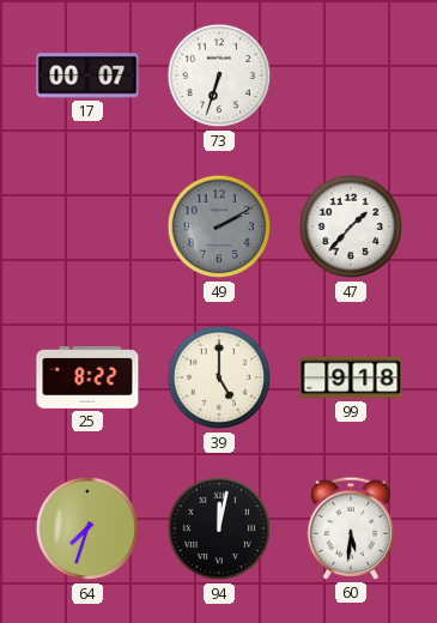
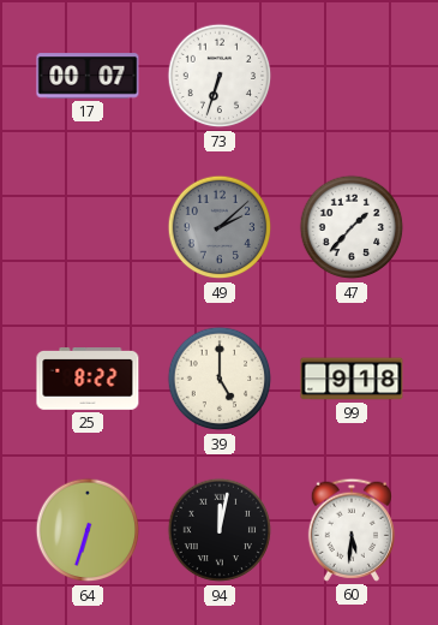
49: 2:10 -> 2:08 (220, 227)
64: 7:33 -> 6:33 (88, 530)
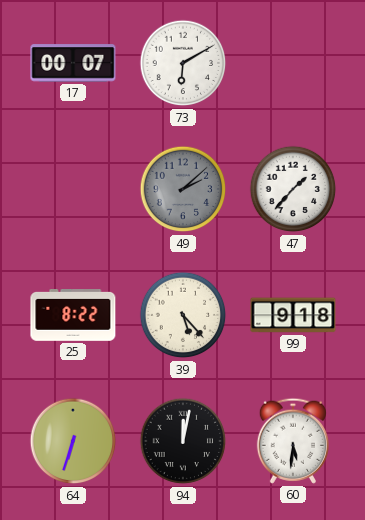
73: 6:33 -> 6:10 (183, 63)
39: 5:00 -> 5:23 (183, 315)
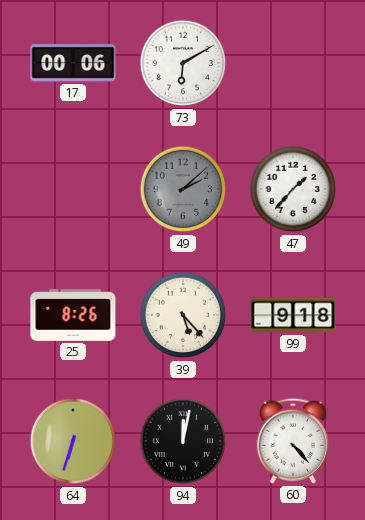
17: 00:07 -> 00:06 (73, 63)
25: 8:22 -> 8:26 (73, 316)
60: 5:31 -> 4:23 (293, 441)
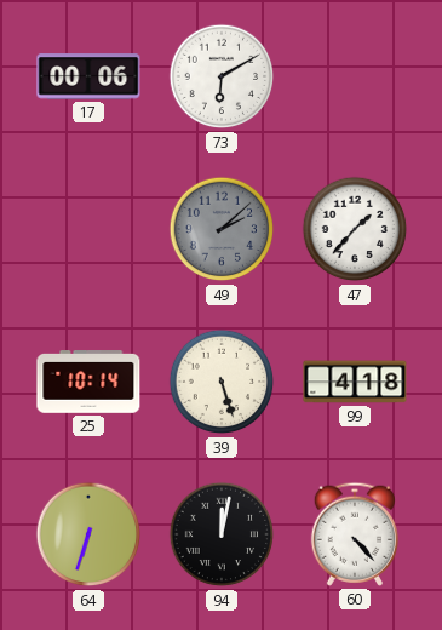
25: 8:26 -> 10:14 (88, 383)
39: 5:23 -> 5:27 (222, 382)
99: 9:18 -> 4:18 (355, 382)
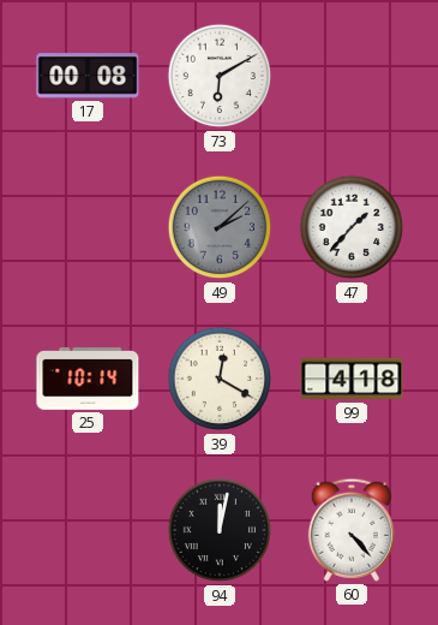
17: 00:06 -> 00:08 (88, 76)
39: 5:27 -> 12:20 (220, 379)
64: 6:33 -> none (88, 534)
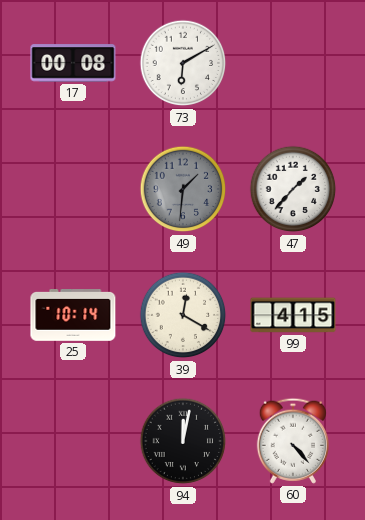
49: 2:08 -> 1:31 (183, 189)
99: 4:18 -> 4:15 (293, 315)
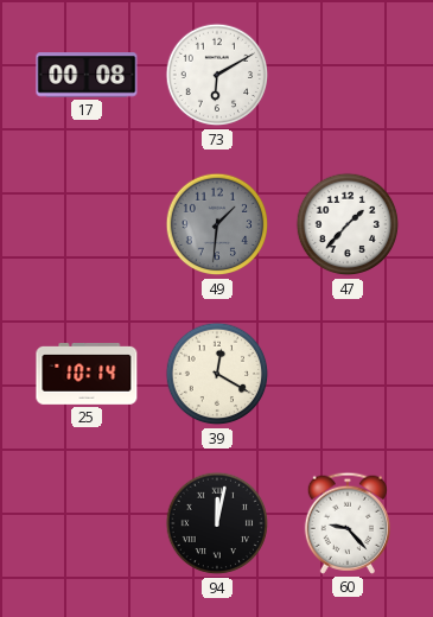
99: 4:15 -> none (293, 315)
60: 4:23 -> 9:23 (348, 523)
